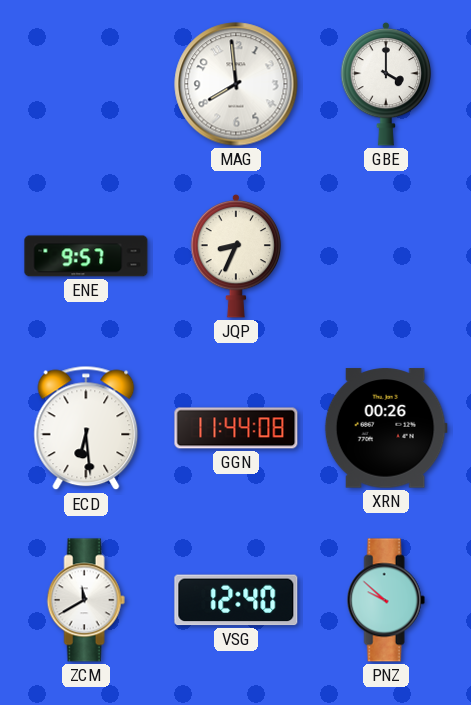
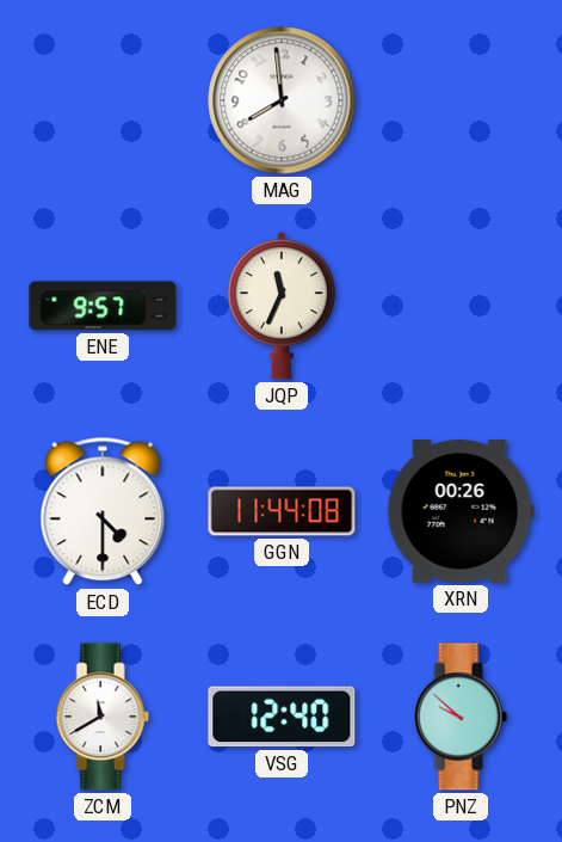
GBE: 4:00 -> none (386, 84)
JQP: 8:34 -> 11:34 (282, 306)
ECD: 6:29 -> 4:30 (103, 511)
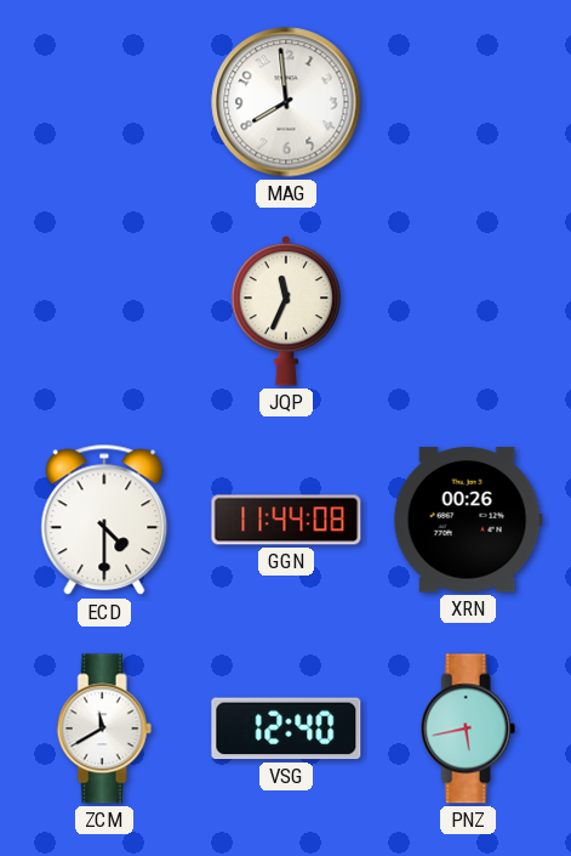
ENE: 9:57 -> none (103, 306)
PNZ: 9:52 -> 5:43 (468, 729)
